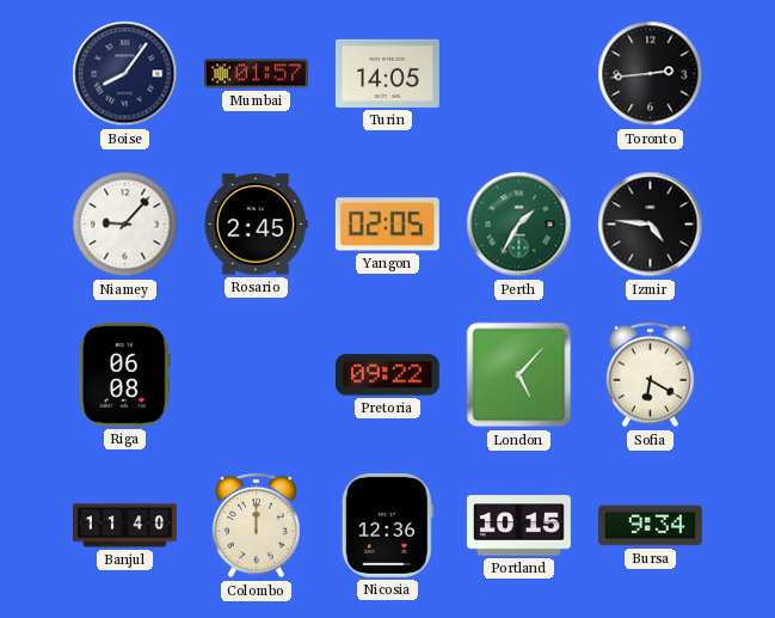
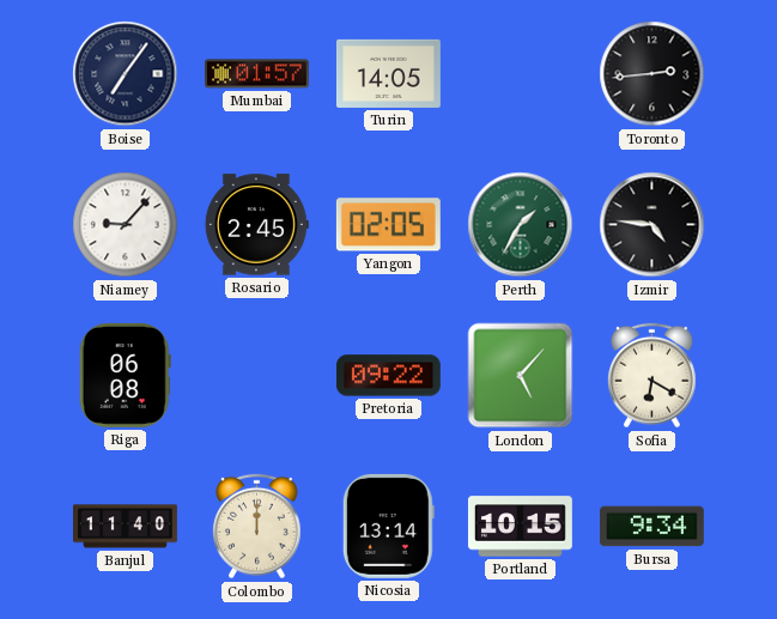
Boise: 8:06 -> 7:06 (126, 74)
Nicosia: 12:36 -> 13:14 (388, 526)
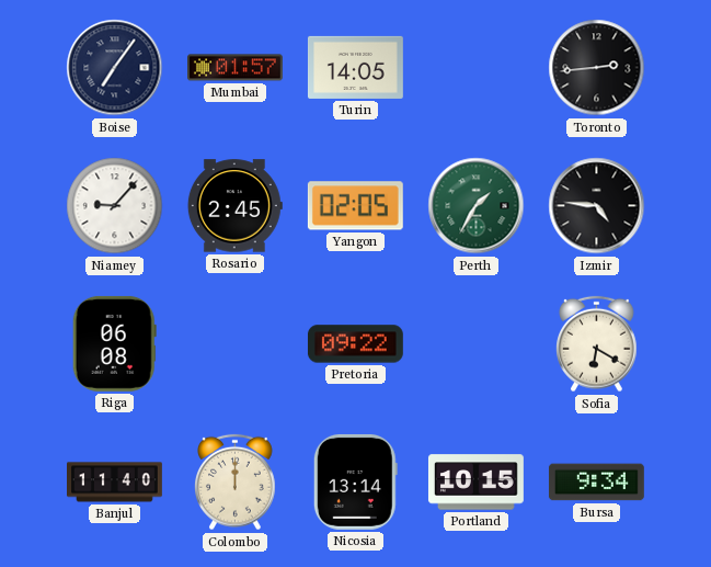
London: 5:07 -> none (521, 376)
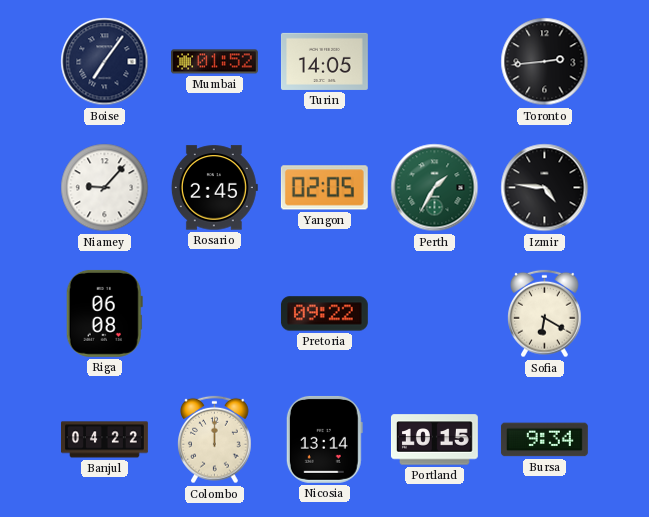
Mumbai: 01:57 -> 01:52 (215, 62)
Banjul: 11:40 -> 04:22 (105, 440)
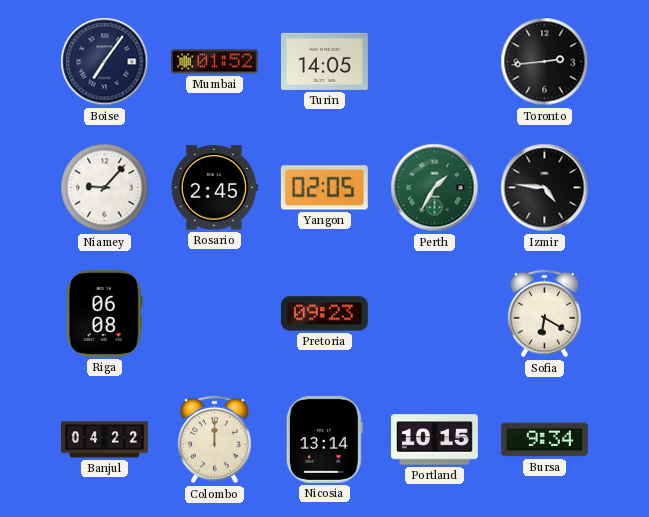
Pretoria: 09:22 -> 09:23 (324, 314)
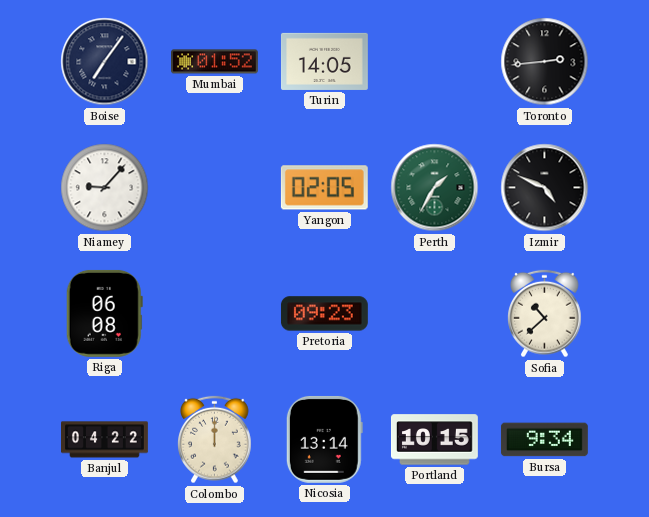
Rosario: 2:45 -> none (214, 188)
Izmir: 4:46 -> 4:49 (545, 188)
Sofia: 6:20 -> 10:38 (545, 314)
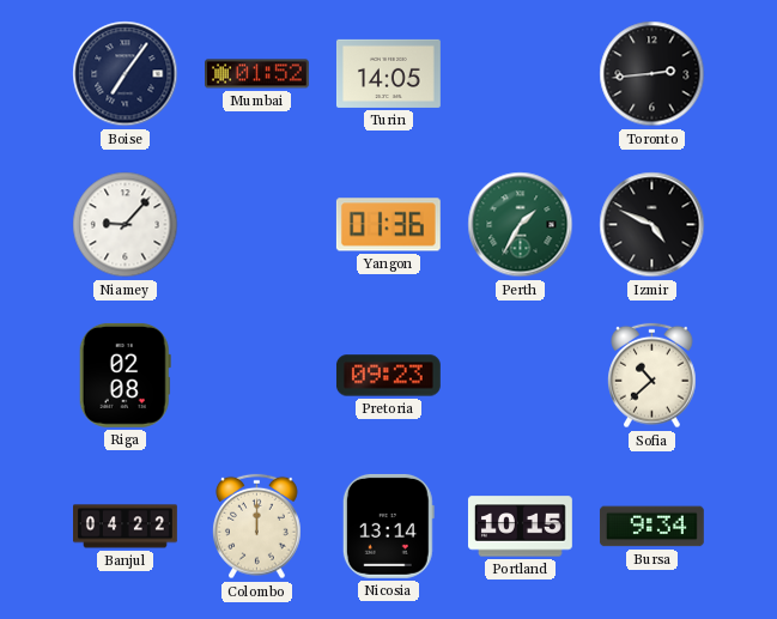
Yangon: 02:05 -> 01:36 (388, 225)
Riga: 06:08 -> 02:08 (125, 375)
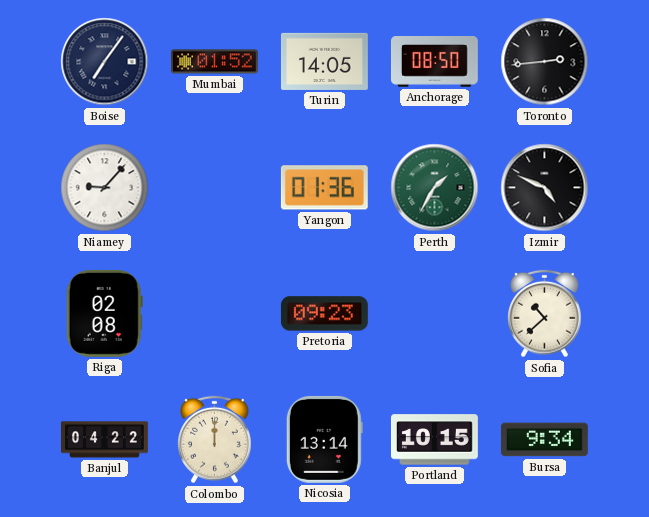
Anchorage: none -> 08:50 (434, 62)
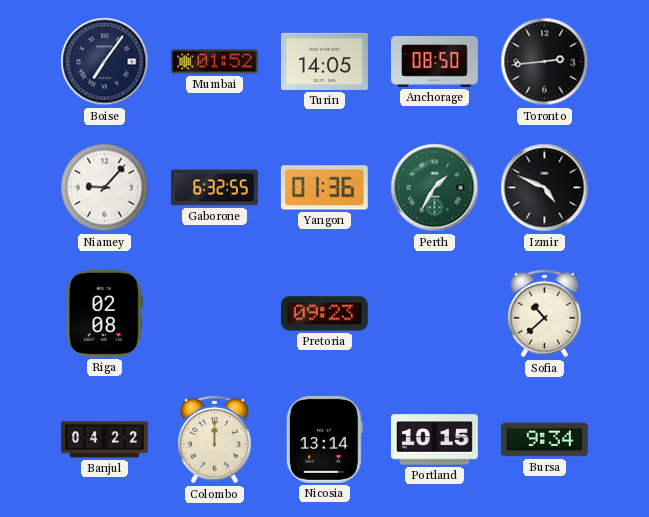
Gaborone: none -> 6:32 (214, 188)
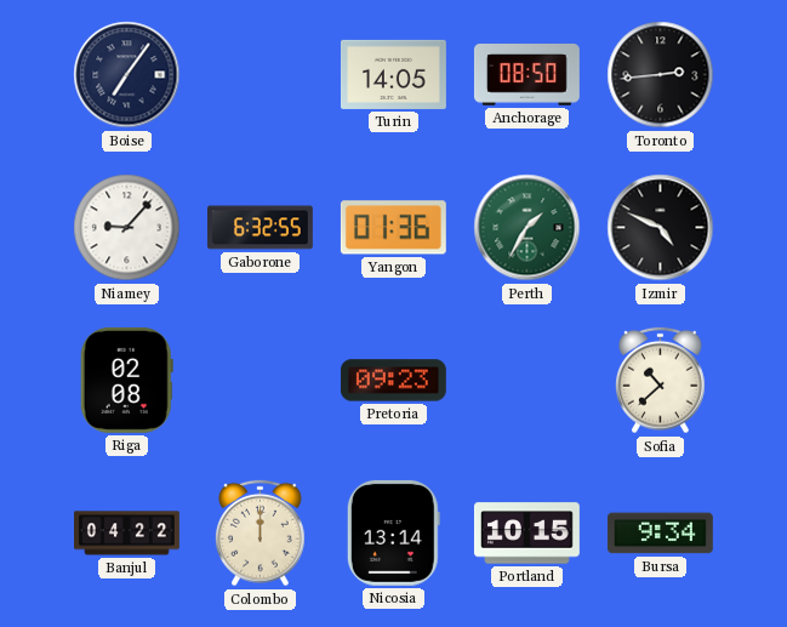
Mumbai: 01:52 -> none (215, 62)
